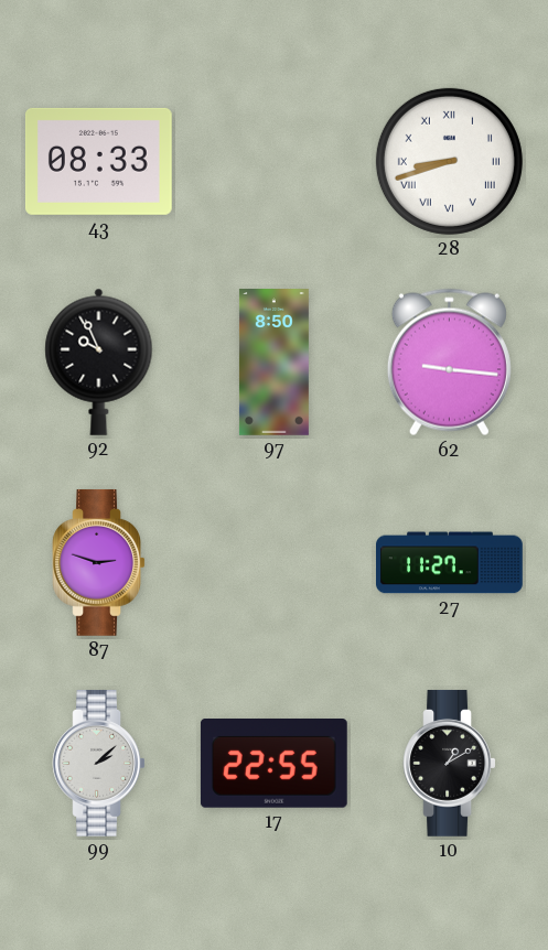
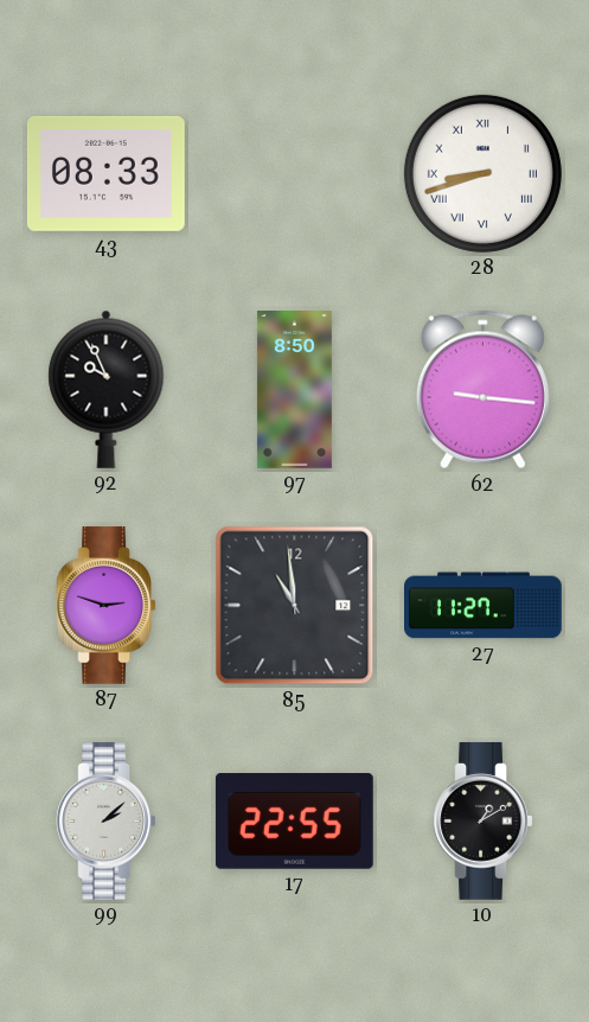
85: none -> 10:59 (295, 606)
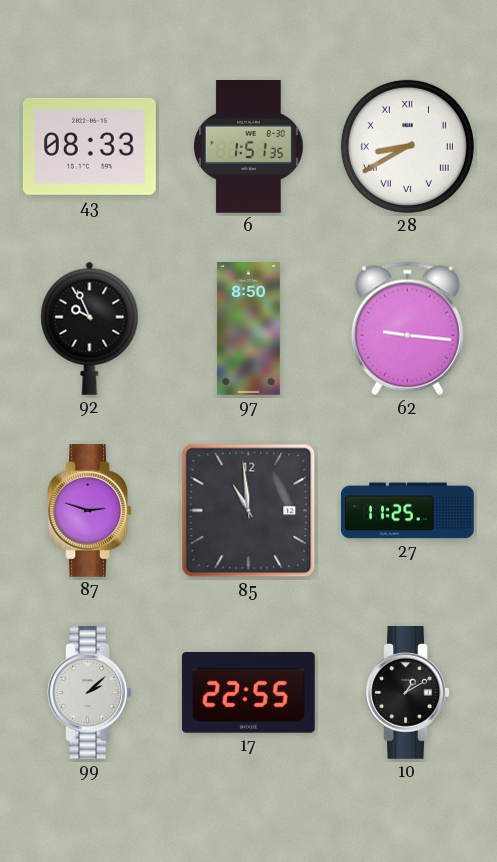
6: none -> 1:51 (248, 147)
28: 8:42 -> 8:40 (407, 146)
27: 11:27 -> 11:25 (408, 511)
